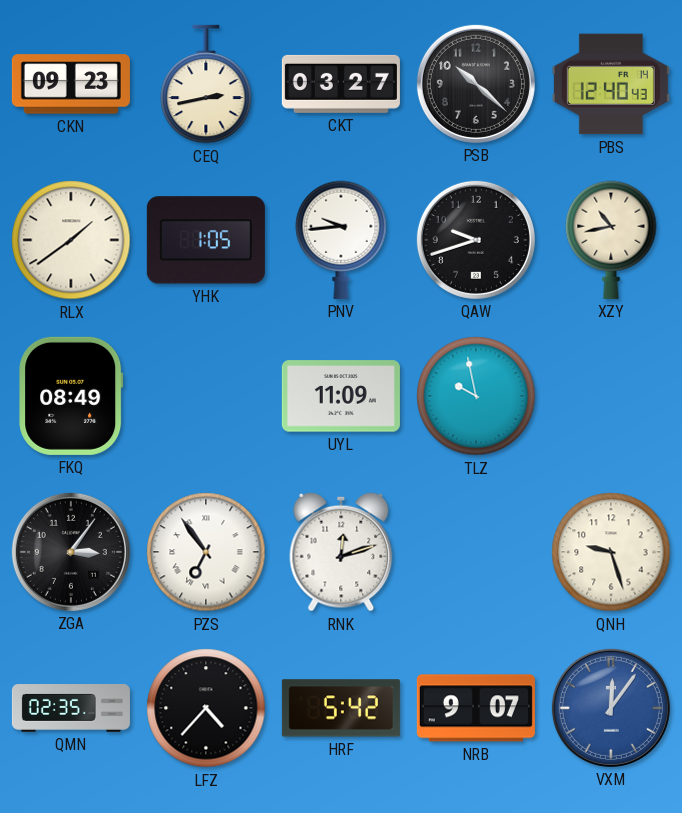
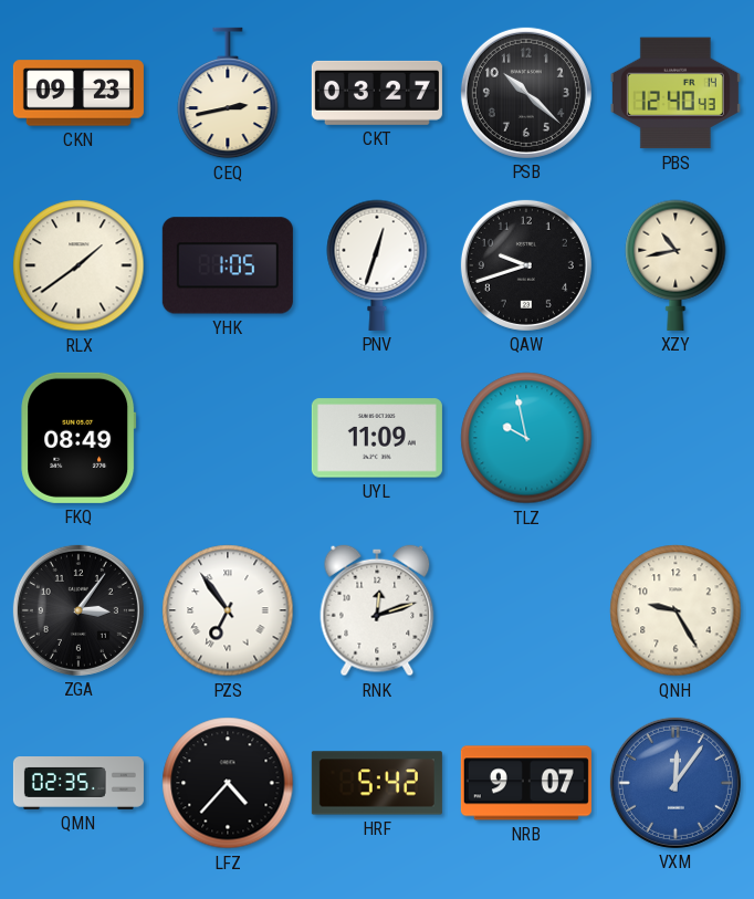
PNV: 9:44 -> 12:33 (377, 265)
QNH: 9:27 -> 9:25 (676, 610)
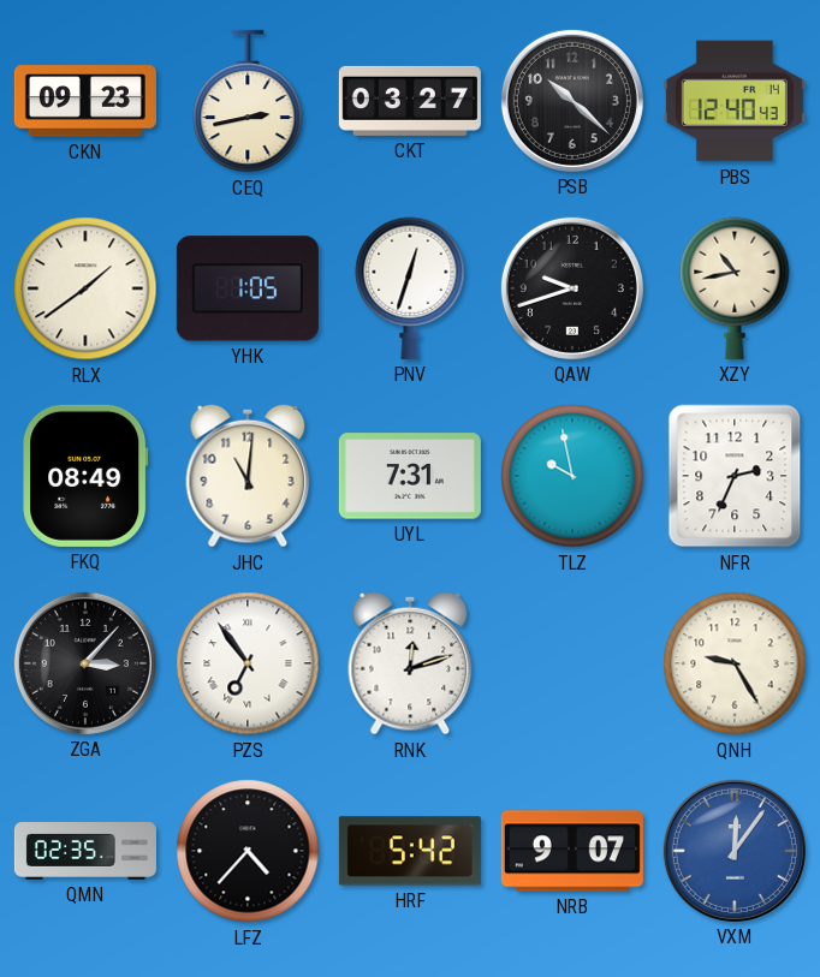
JHC: none -> 11:01 (248, 476)
UYL: 11:09 -> 7:31 (410, 476)
NFR: none -> 2:34 (735, 476)
ZGA: 3:06 -> 3:07 (85, 663)
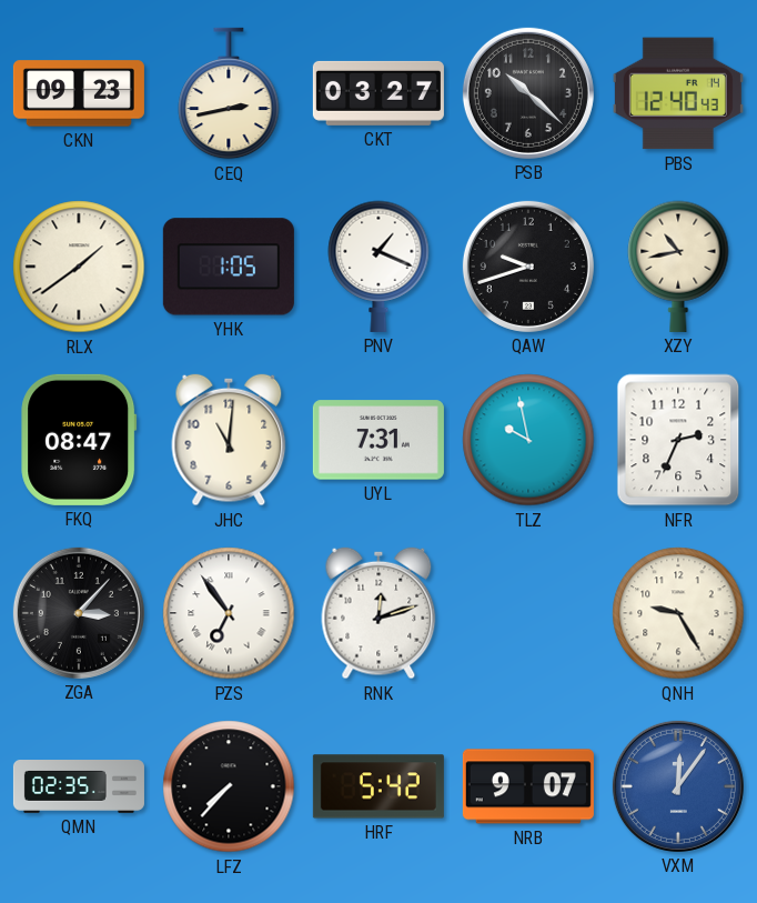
PNV: 12:33 -> 1:19 (378, 267)
FKQ: 08:49 -> 08:47 (79, 440)
LFZ: 4:37 -> 7:37 (229, 786)
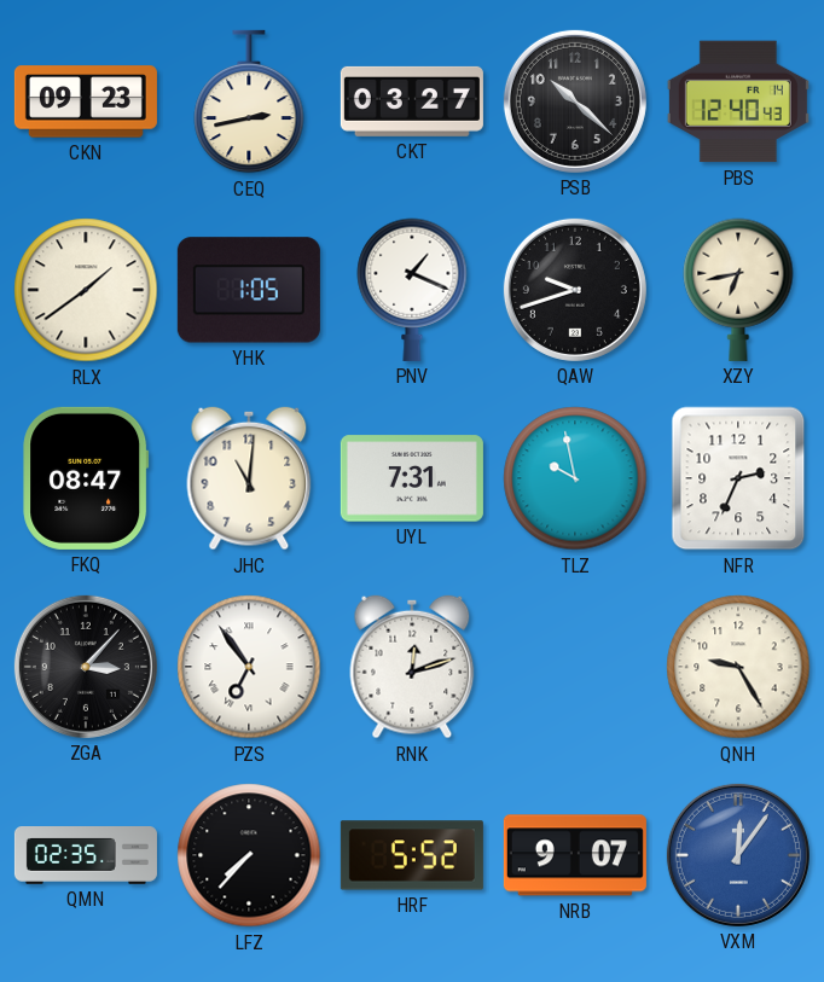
XZY: 10:43 -> 6:43 (738, 290)
HRF: 5:42 -> 5:52 (412, 855)
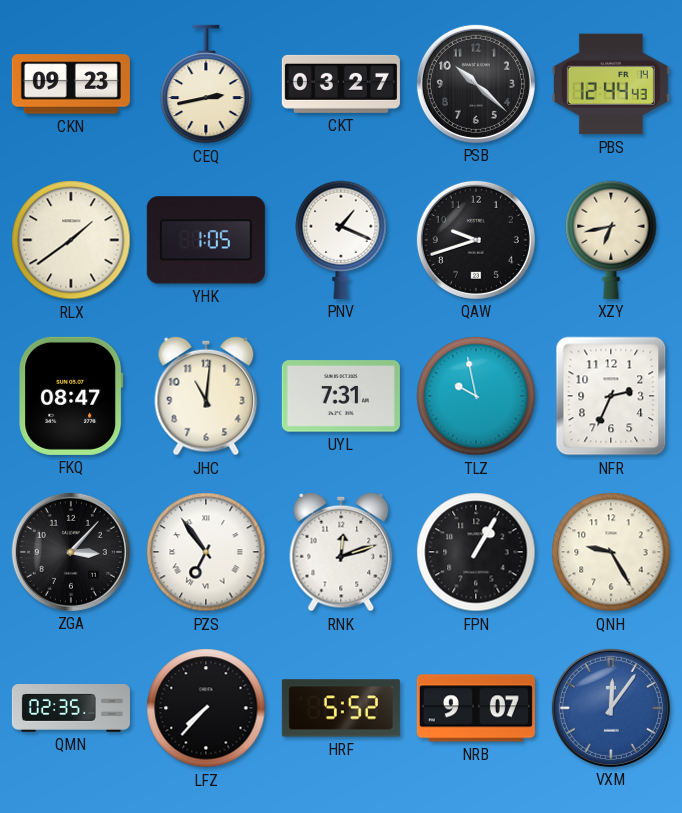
PBS: 12:40 -> 12:44 (611, 84)
FPN: none -> 1:05 (476, 552)
